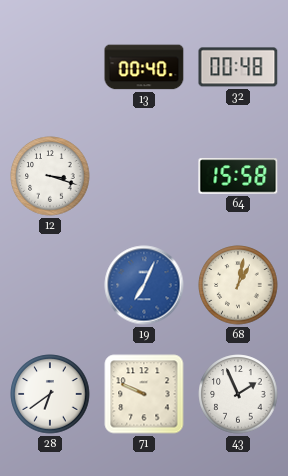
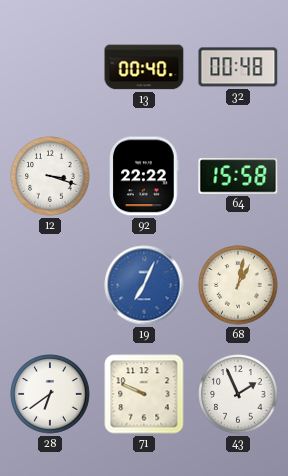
92: none -> 22:22 (144, 176)
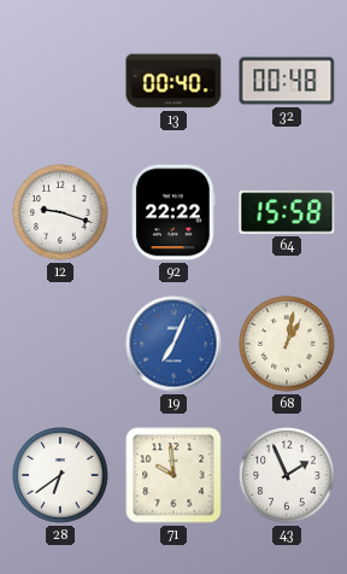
12: 3:18 -> 9:18 (60, 212)
71: 9:49 -> 9:59 (173, 475)
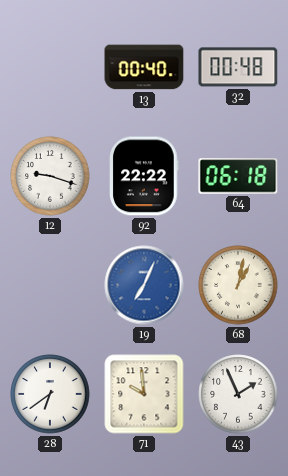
64: 15:58 -> 06:18 (238, 176)
